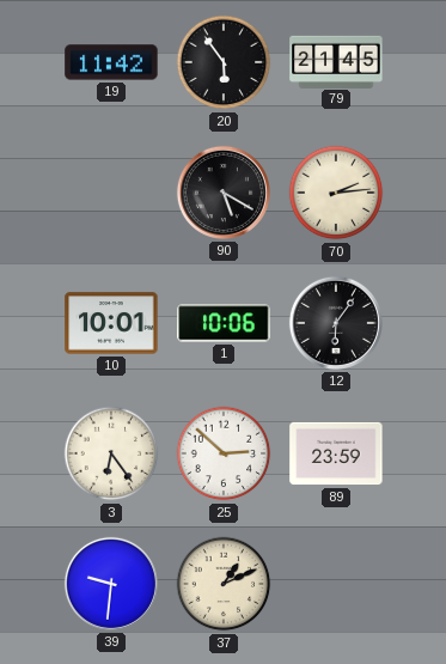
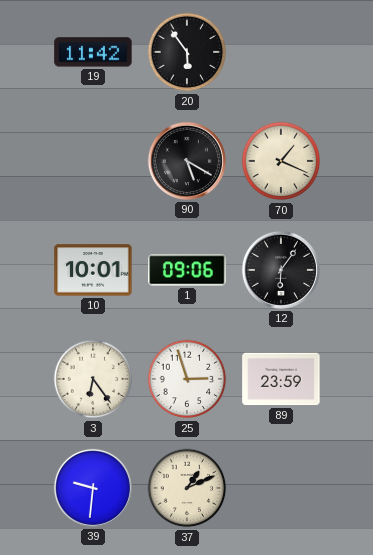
79: 21:45 -> none (336, 61)
70: 2:14 -> 1:19 (281, 161)
1: 10:06 -> 09:06 (187, 270)
25: 2:52 -> 2:57 (187, 379)
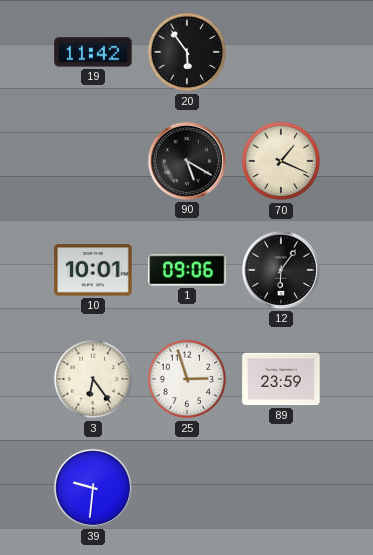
37: 1:11 -> none (187, 488)
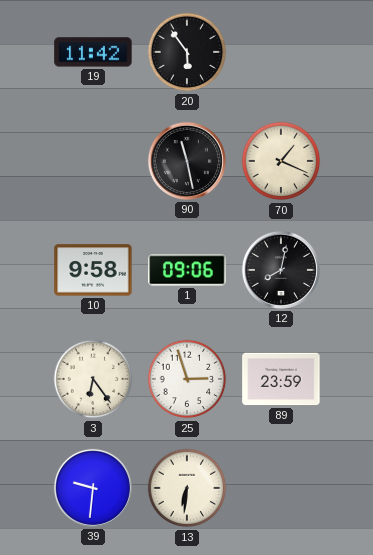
90: 5:20 -> 11:28 (187, 161)
10: 10:01 -> 9:58 (93, 270)
12: 6:06 -> 8:02 (281, 270)
13: none -> 6:31 (187, 488)
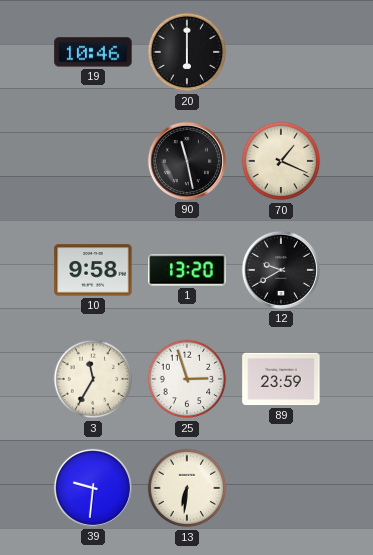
19: 11:42 -> 10:46 (93, 52)
20: 5:54 -> 6:00 (187, 52)
1: 09:06 -> 13:20 (187, 270)
12: 8:02 -> 9:40 (281, 270)
3: 6:24 -> 11:35 (93, 379)
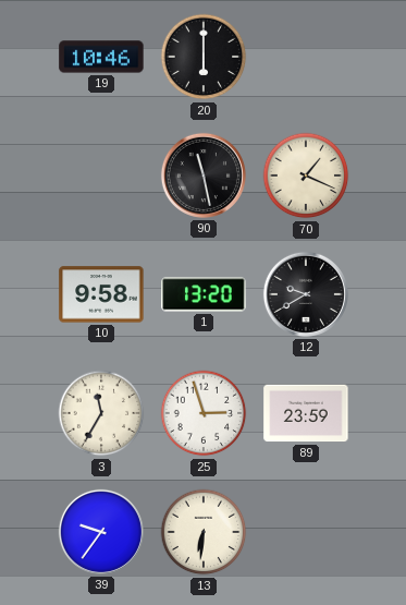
39: 9:31 -> 9:36 (101, 532)
